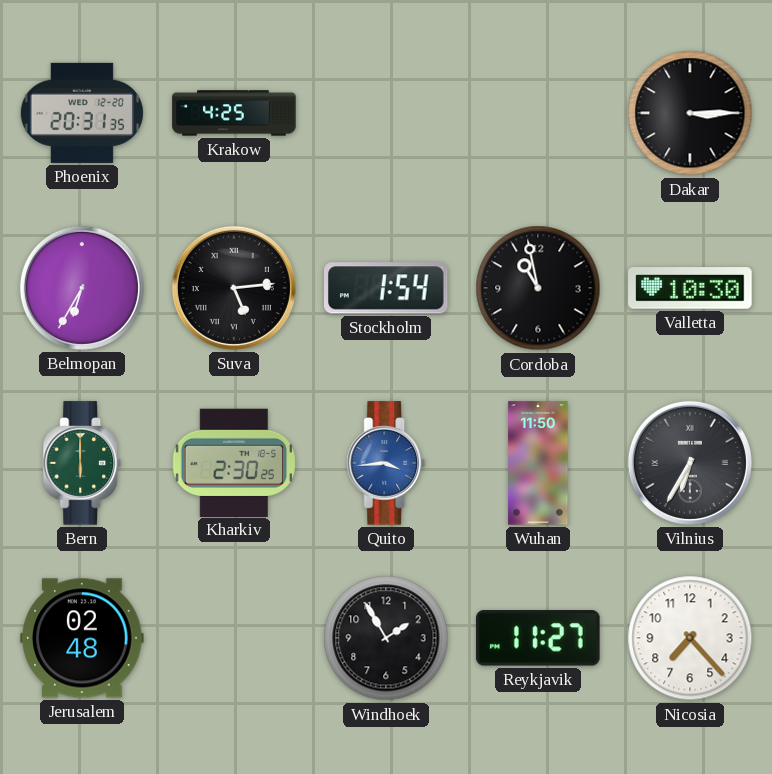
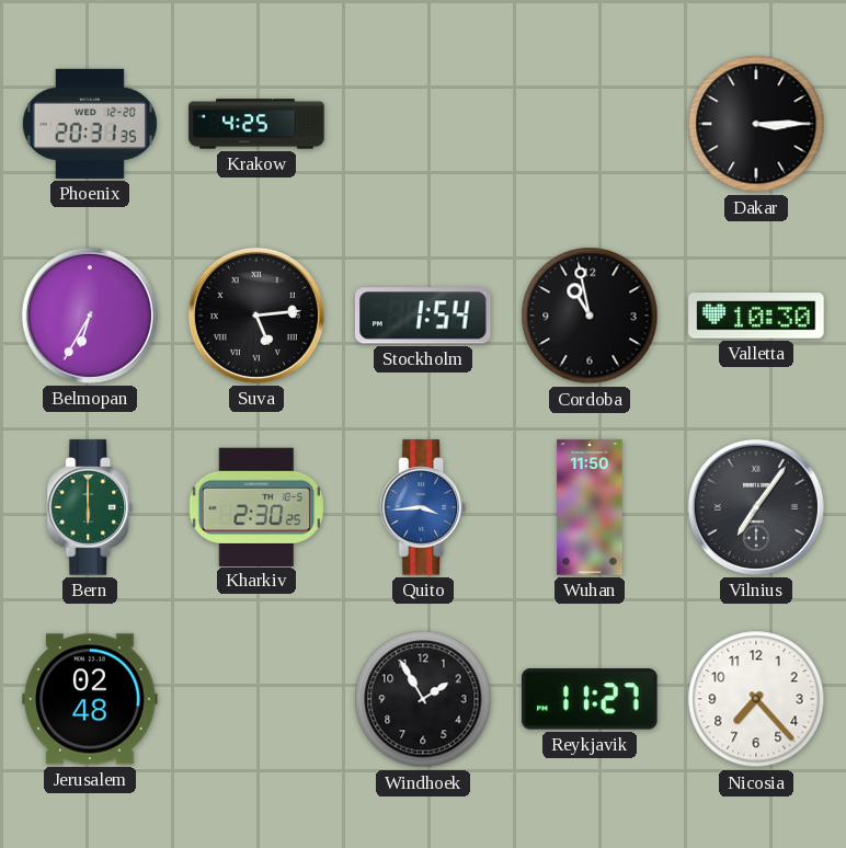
Vilnius: 6:35 -> 7:06 (756, 507)
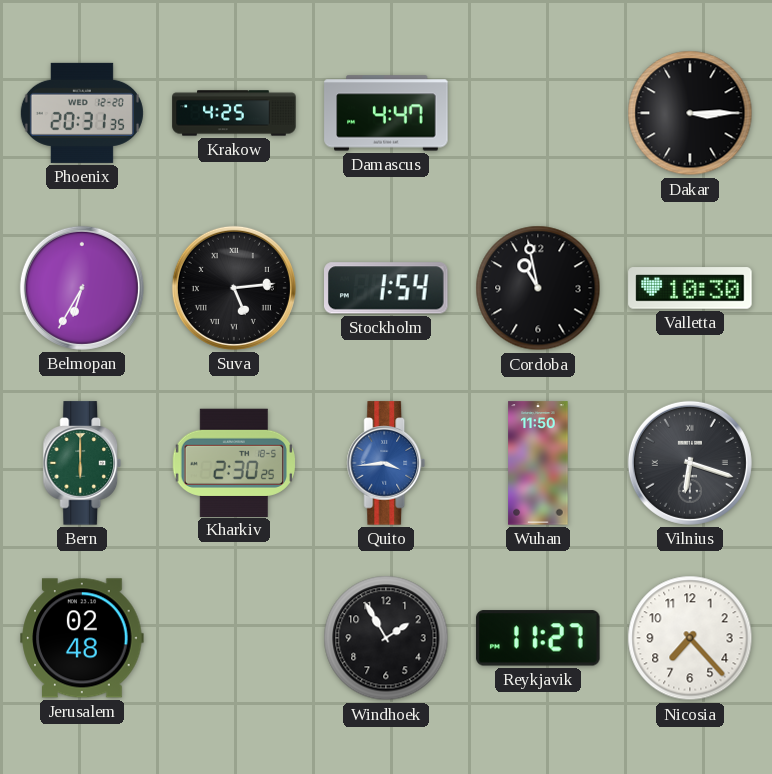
Damascus: none -> 4:47 (386, 113)
Vilnius: 7:06 -> 6:18 (690, 463)
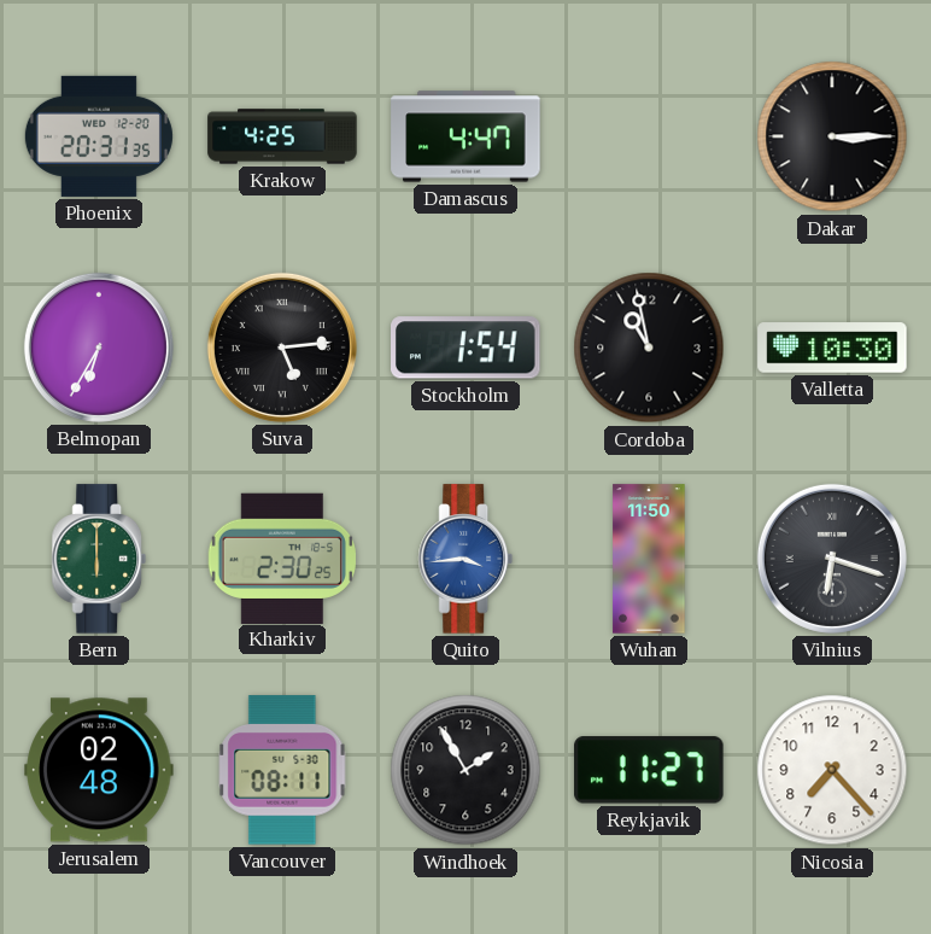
Vancouver: none -> 08:11 (282, 770)
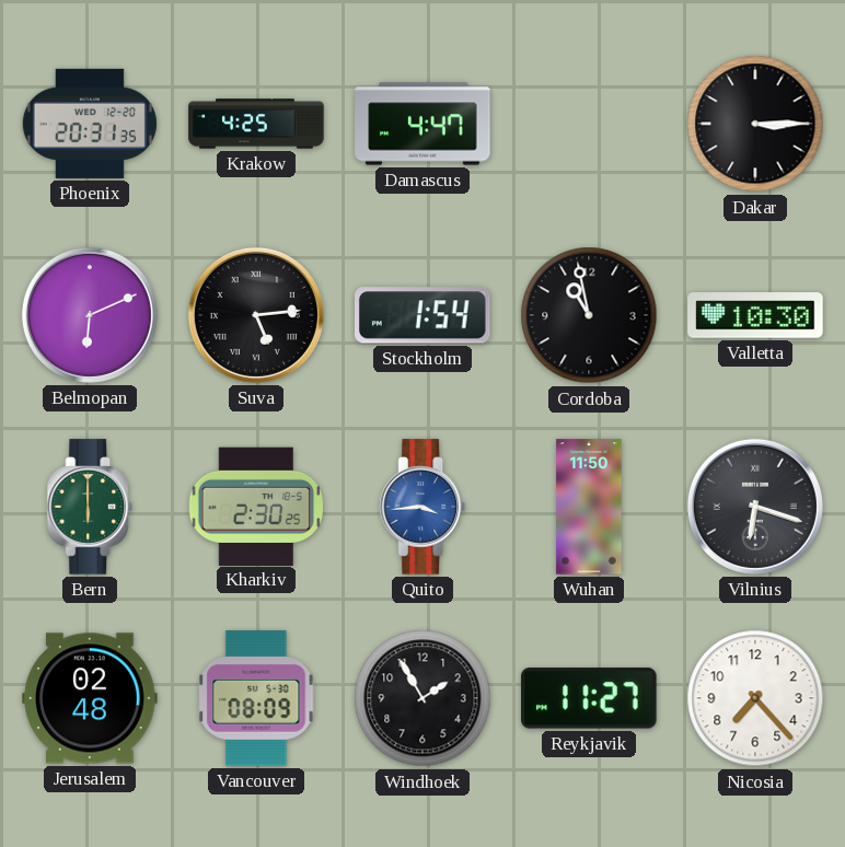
Belmopan: 6:35 -> 6:11 (90, 315)
Vancouver: 08:11 -> 08:09 (256, 698)
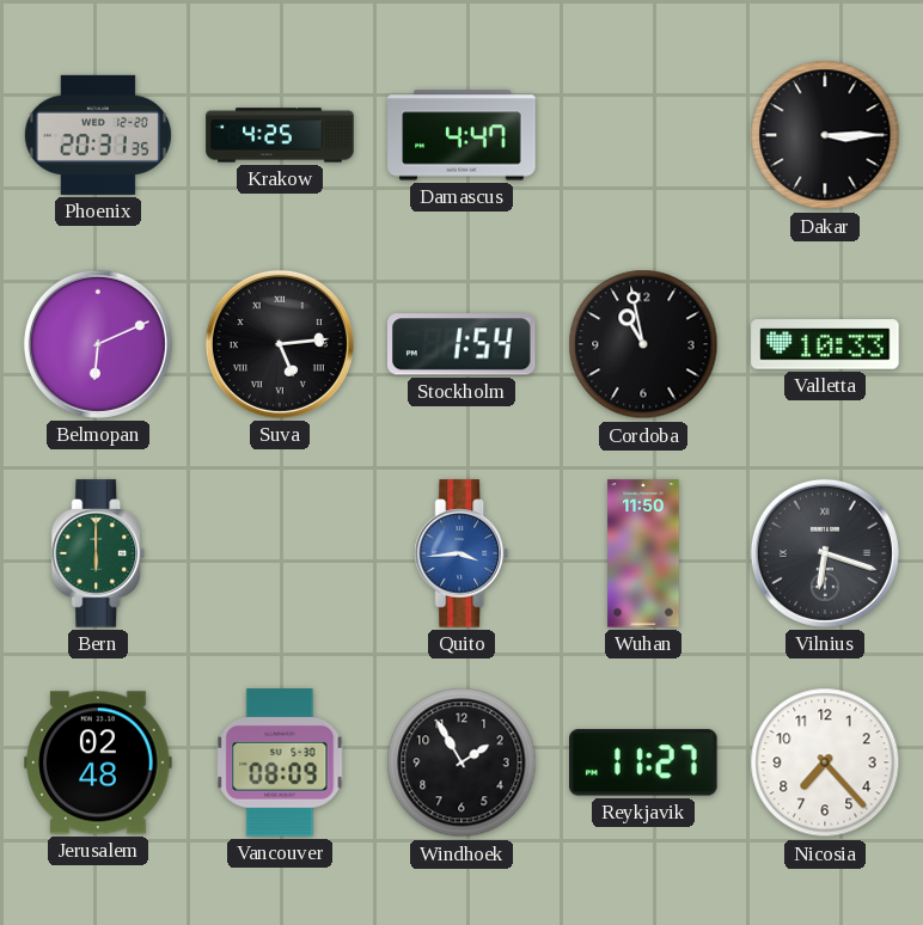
Valletta: 10:30 -> 10:33 (825, 344)
Kharkiv: 2:30 -> none (256, 506)
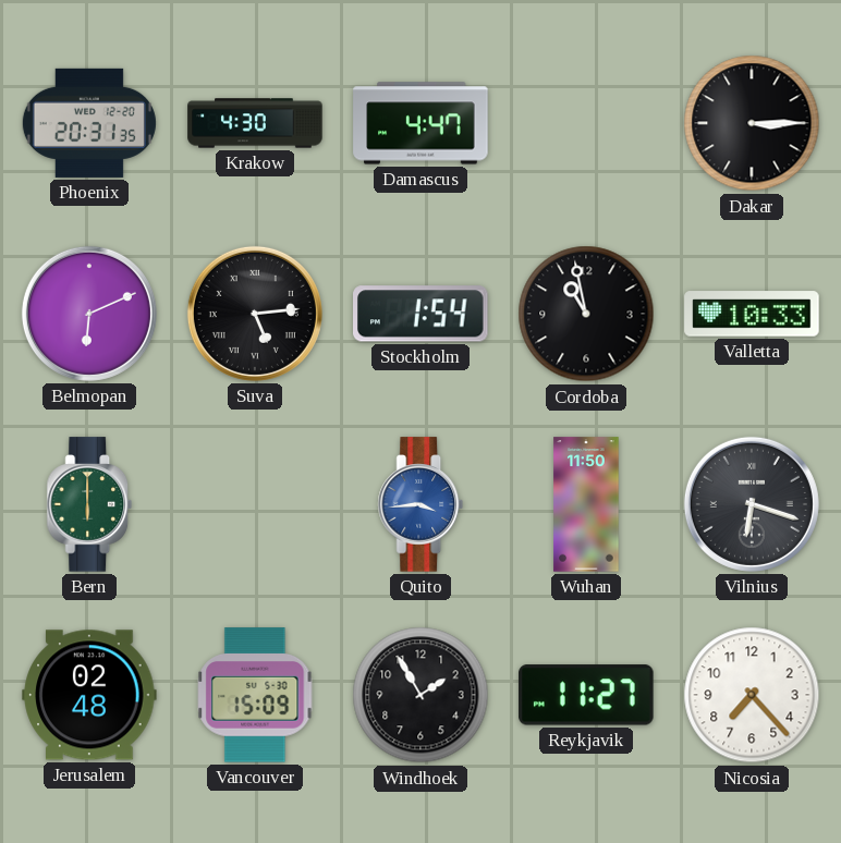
Krakow: 4:25 -> 4:30 (255, 123)
Vancouver: 08:09 -> 15:09 (255, 695)
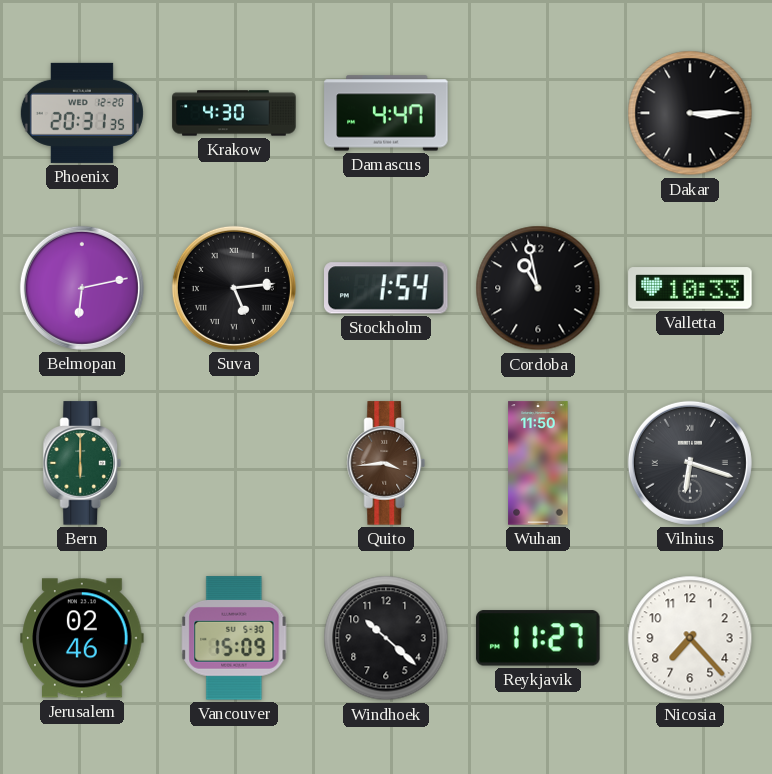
Belmopan: 6:11 -> 6:13 (82, 288)
Quito dial: blue -> brown (386, 463)
Jerusalem: 02:48 -> 02:46 (82, 638)
Windhoek: 1:55 -> 10:22 (386, 638)
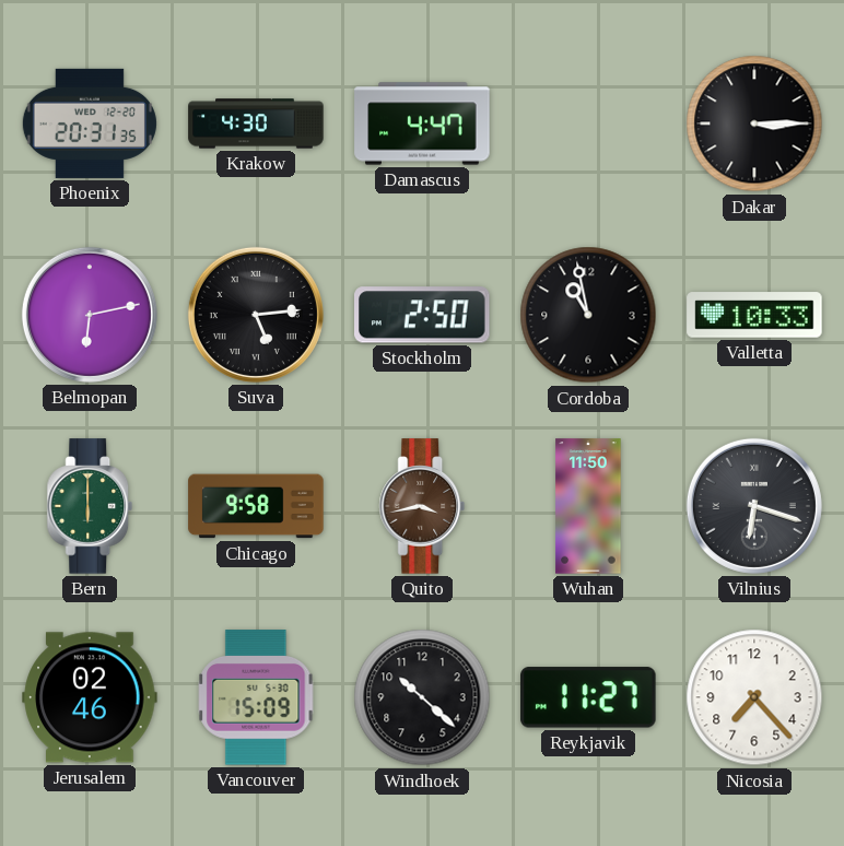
Stockholm: 1:54 -> 2:50 (423, 315)
Chicago: none -> 9:58 (256, 506)
Quito: 3:44 -> 3:43 (422, 506)
